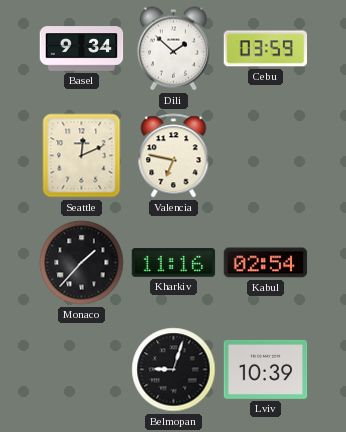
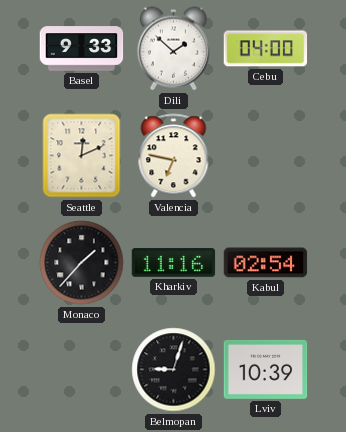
Basel: 9:34 -> 9:33 (82, 49)
Cebu: 03:59 -> 04:00 (266, 49)
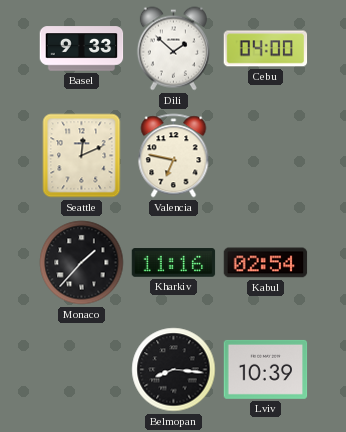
Belmopan: 9:03 -> 8:16 (174, 370)
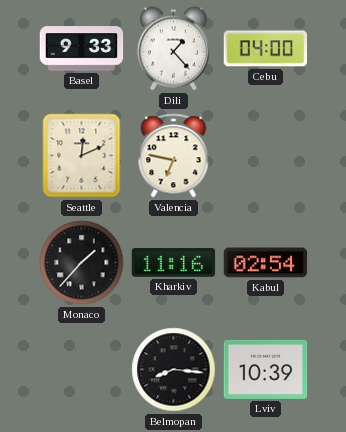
Dili: 1:52 -> 1:23 (173, 49)
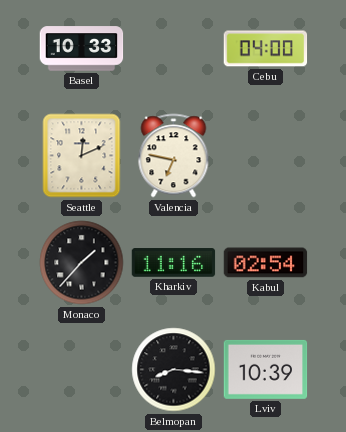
Basel: 9:33 -> 10:33 (82, 49)
Dili: 1:23 -> none (173, 49)
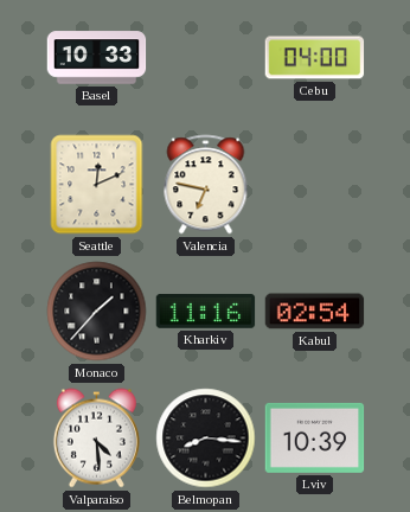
Valparaiso: none -> 4:29 (96, 439)
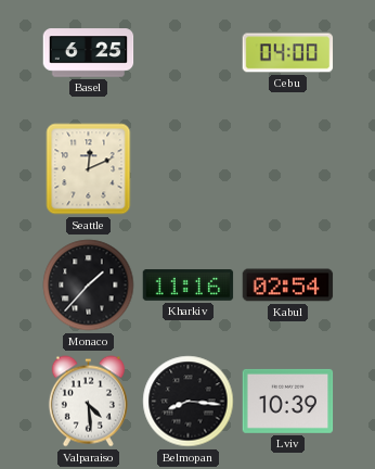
Basel: 10:33 -> 6:25 (89, 53)
Valencia: 6:47 -> none (206, 185)
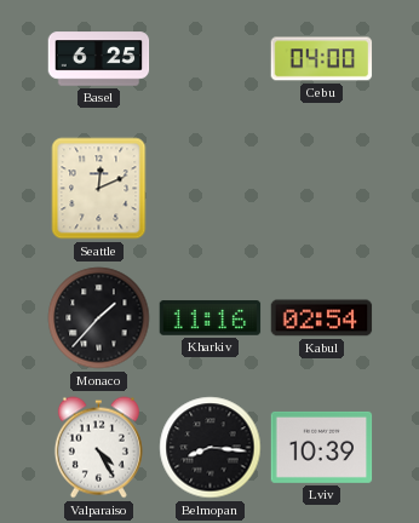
Valparaiso: 4:29 -> 4:25 (98, 448)
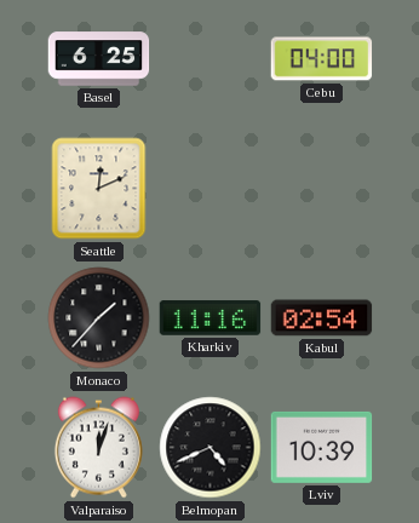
Valparaiso: 4:25 -> 12:03 (98, 448)
Belmopan: 8:16 -> 4:41 (211, 448)
